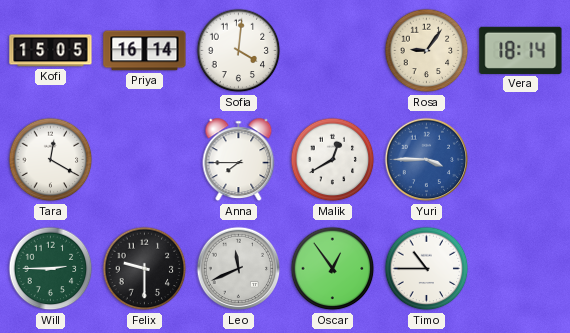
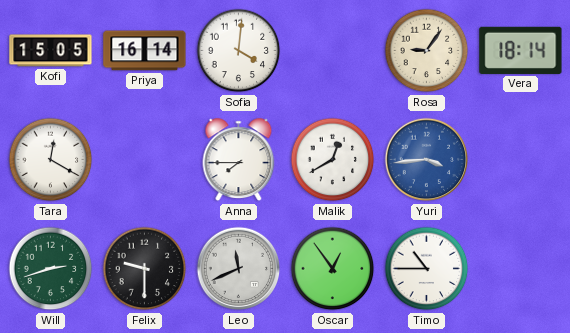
Yuri: 3:45 -> 3:44 (427, 160)
Will: 2:45 -> 2:42 (51, 269)
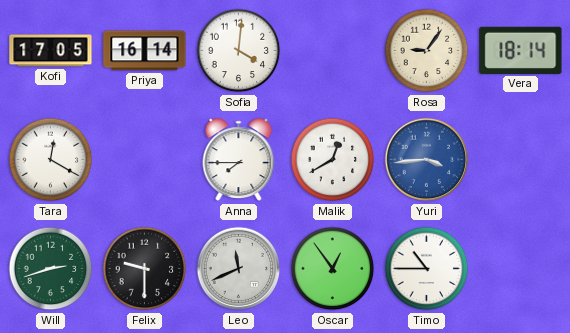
Kofi: 15:05 -> 17:05 (51, 51)
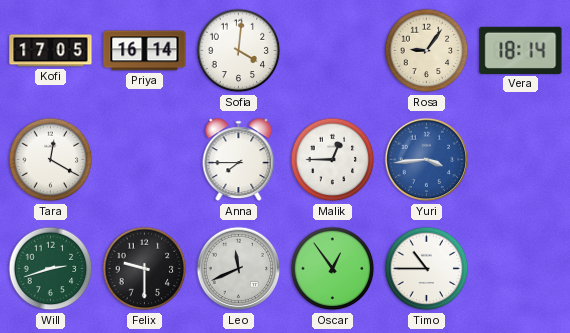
Malik: 12:40 -> 12:45 (333, 160)
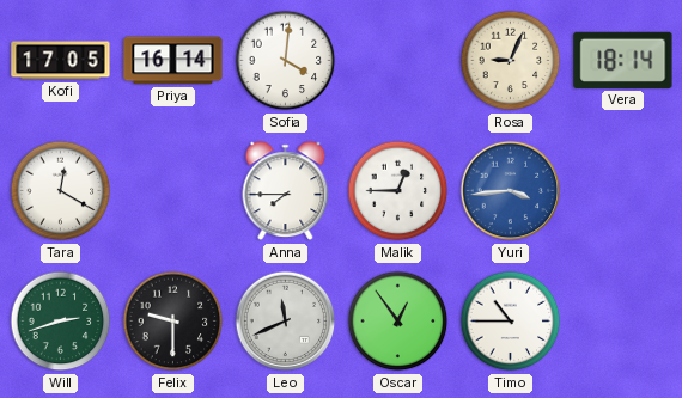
Rosa: 9:06 -> 9:04 (511, 61)
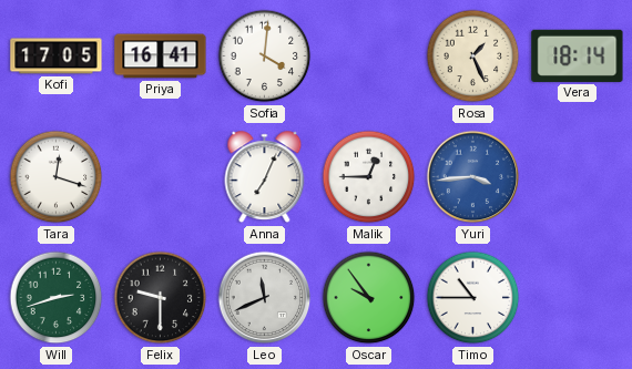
Priya: 16:14 -> 16:41 (161, 57)
Rosa: 9:04 -> 1:26 (473, 57)
Tara: 12:20 -> 12:18 (57, 177)
Anna: 7:45 -> 7:04 (265, 177)
Oscar: 12:54 -> 9:54 (369, 298)
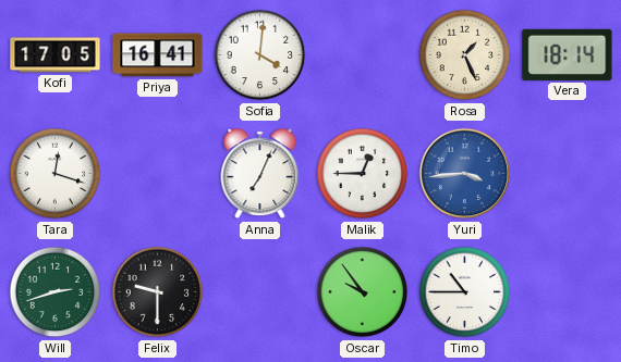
Leo: 11:41 -> none (265, 298)
